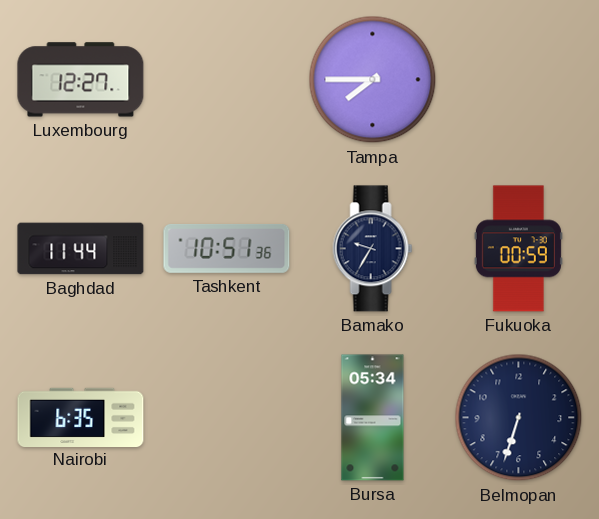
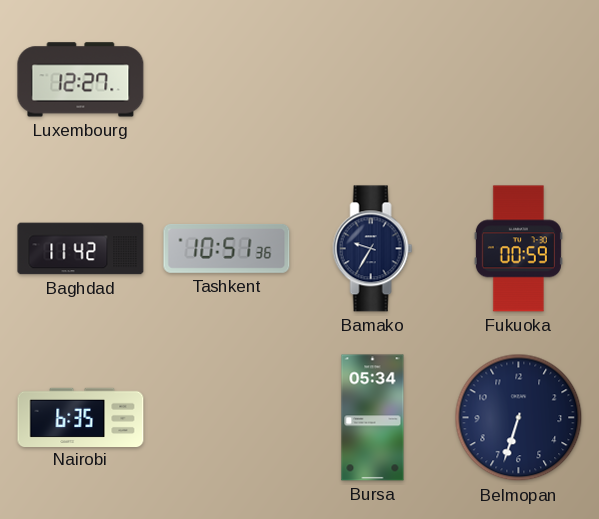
Tampa: 7:45 -> none (373, 80)
Baghdad: 11:44 -> 11:42 (81, 249)
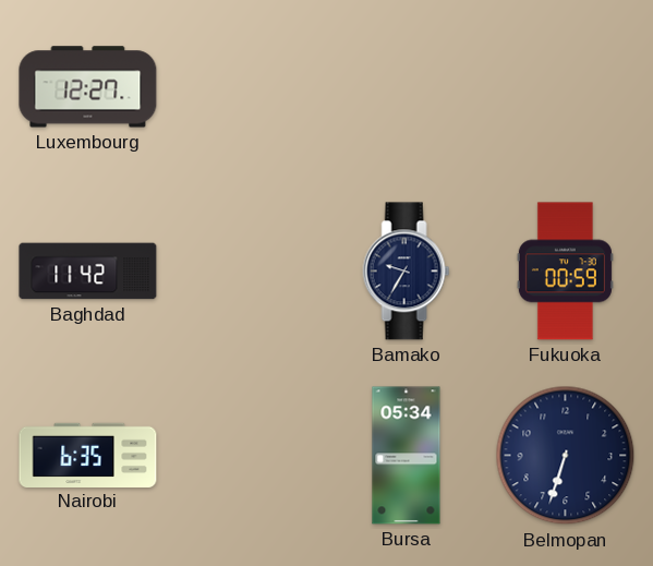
Tashkent: 10:51 -> none (227, 248)
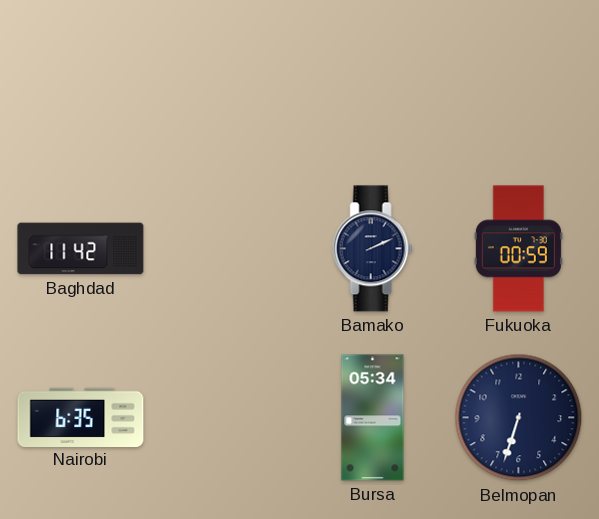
Luxembourg: 12:27 -> none (88, 87)
Bamako: 9:35 -> 2:11 (373, 249)
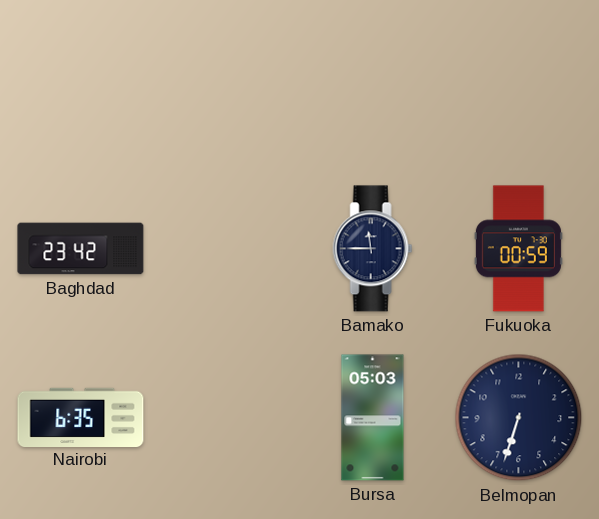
Baghdad: 11:42 -> 23:42 (81, 249)
Bamako: 2:11 -> 11:45 (373, 249)
Bursa: 05:34 -> 05:03 (373, 418)
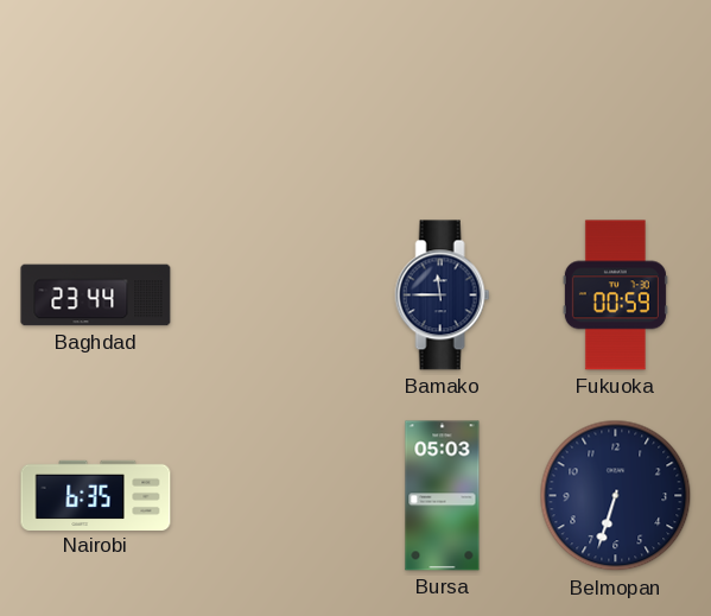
Baghdad: 23:42 -> 23:44 (96, 296)
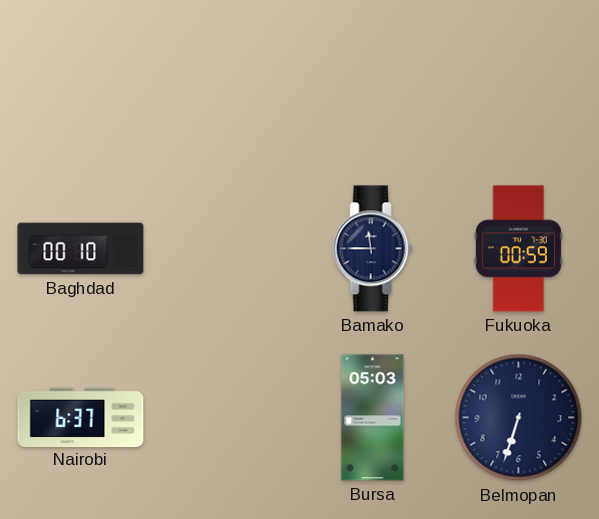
Baghdad: 23:44 -> 00:10 (81, 249)
Nairobi: 6:35 -> 6:37 (81, 417)
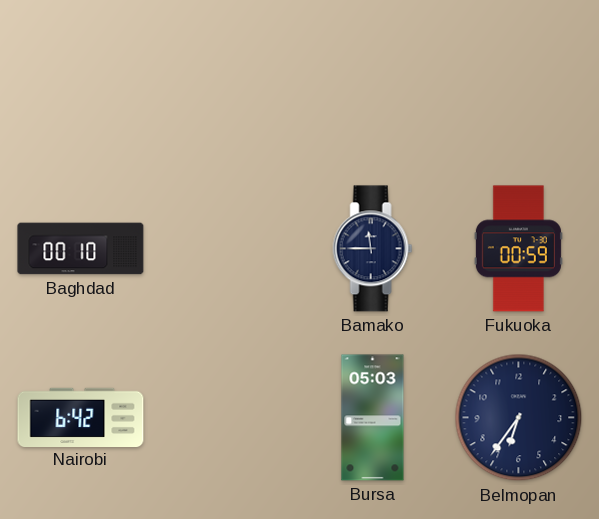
Nairobi: 6:37 -> 6:42 (81, 417)
Belmopan: 6:33 -> 6:36 (519, 418)
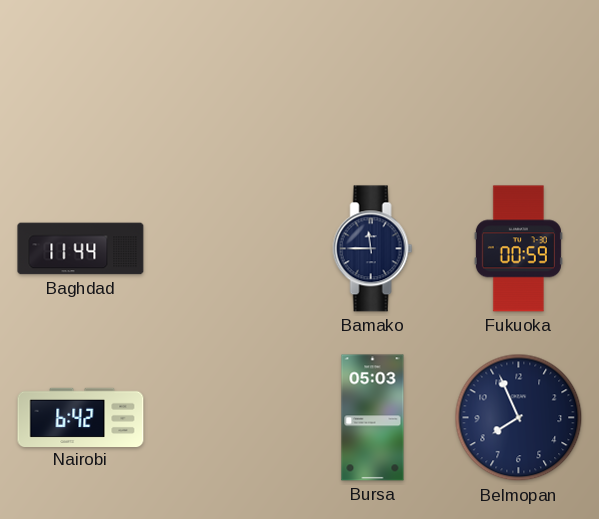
Baghdad: 00:10 -> 11:44 (81, 249)
Belmopan: 6:36 -> 7:56 (519, 418)
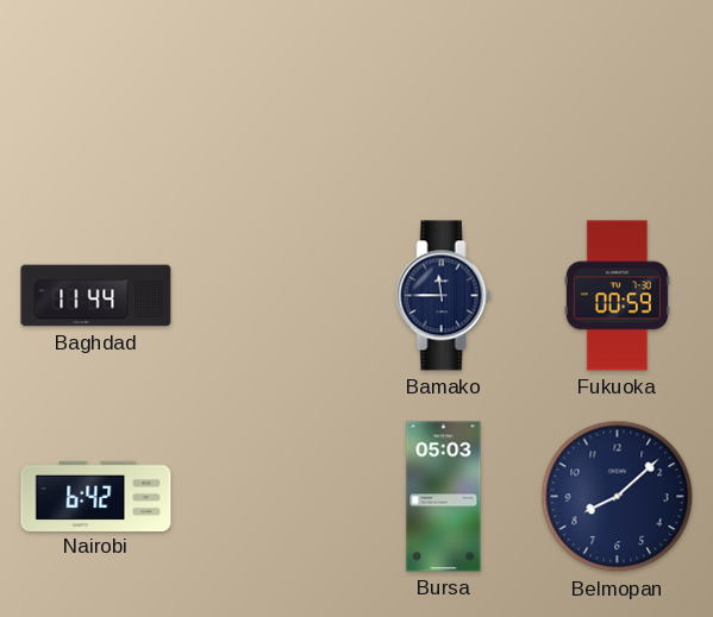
Belmopan: 7:56 -> 8:08 (618, 497)
